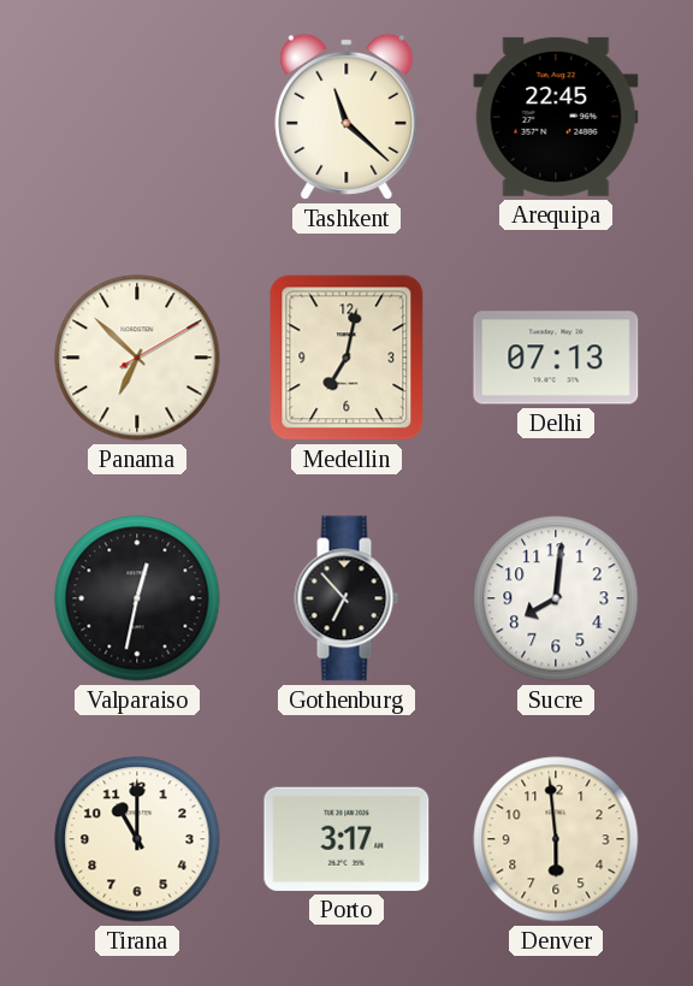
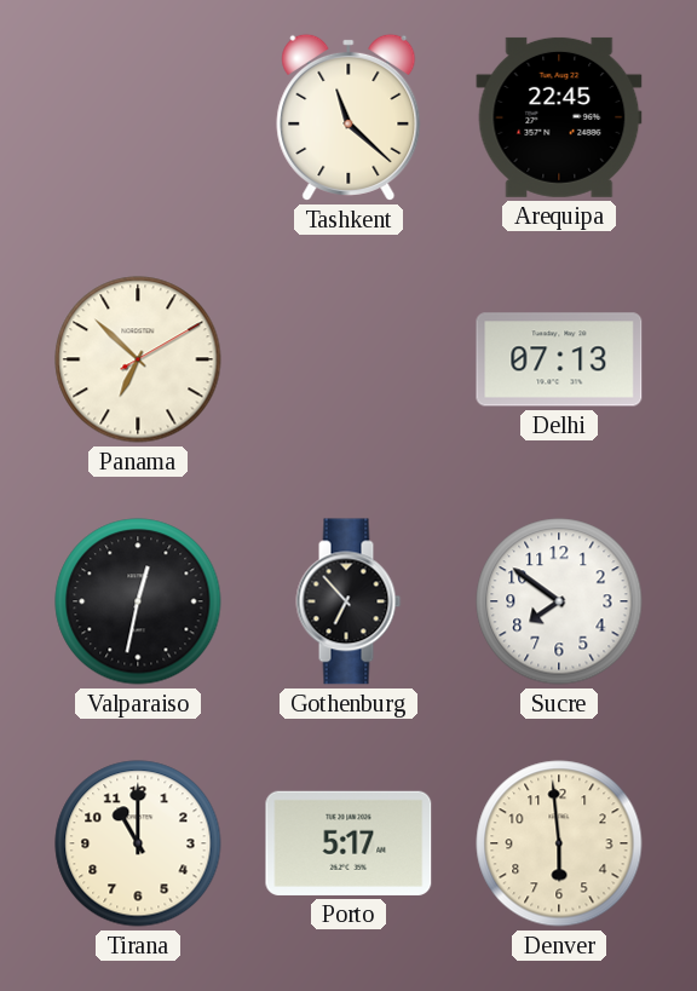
Medellin: 7:02 -> none (346, 358)
Sucre: 8:01 -> 7:51 (559, 601)
Porto: 3:17 -> 5:17 (348, 843)
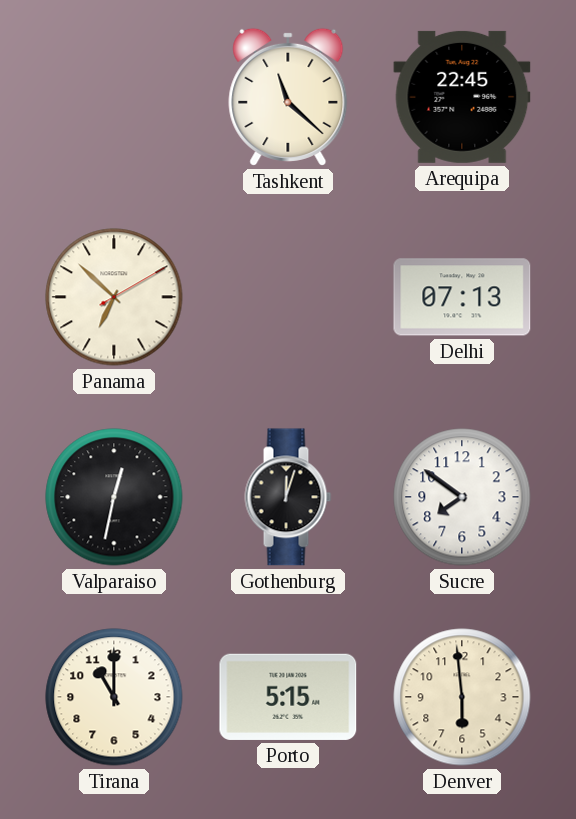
Gothenburg: 6:53 -> 12:03 (288, 497)
Porto: 5:17 -> 5:15 (288, 697)
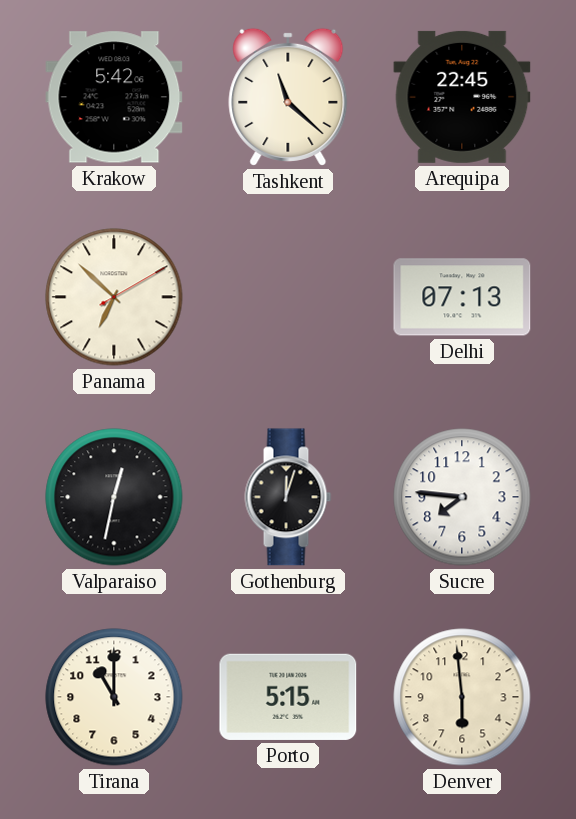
Krakow: none -> 5:42 (114, 97)
Sucre: 7:51 -> 7:46 (462, 497)
